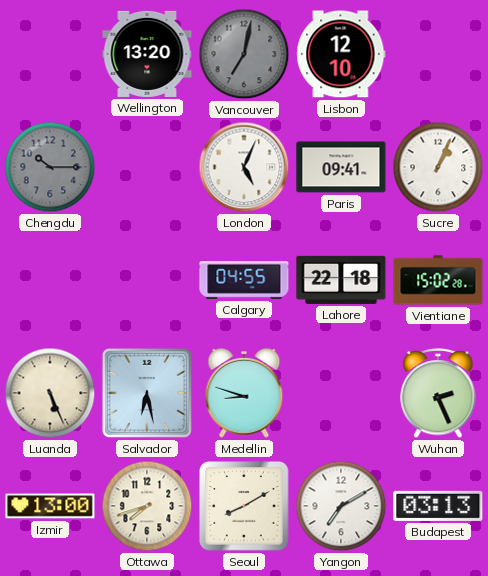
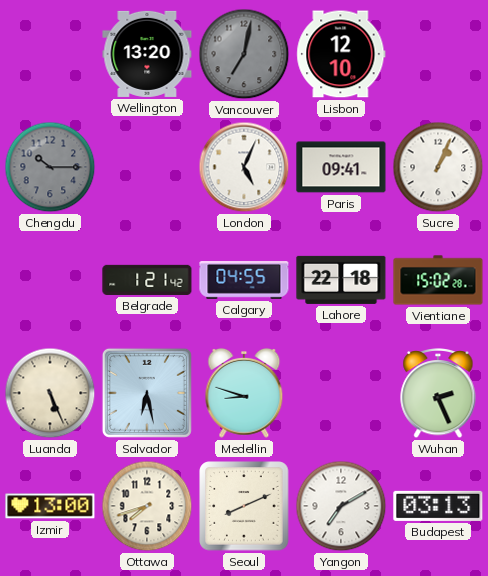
Belgrade: none -> 1:21 (147, 280)
Seoul: 8:10 -> 8:11 (244, 506)
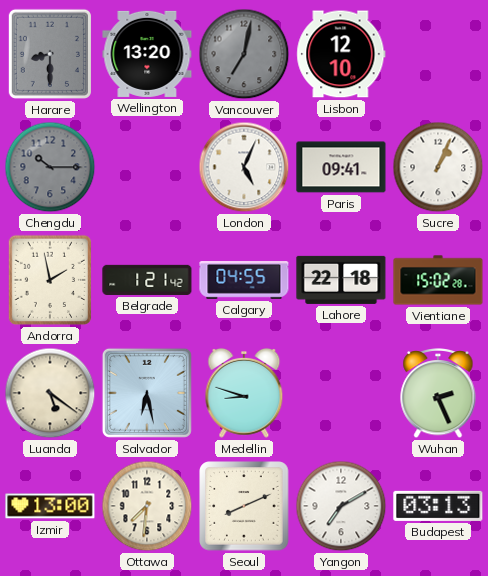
Harare: none -> 8:30 (50, 54)
Andorra: none -> 1:58 (50, 280)
Luanda: 5:26 -> 5:21 (50, 393)
Ottawa: 7:42 -> 7:31 (147, 506)
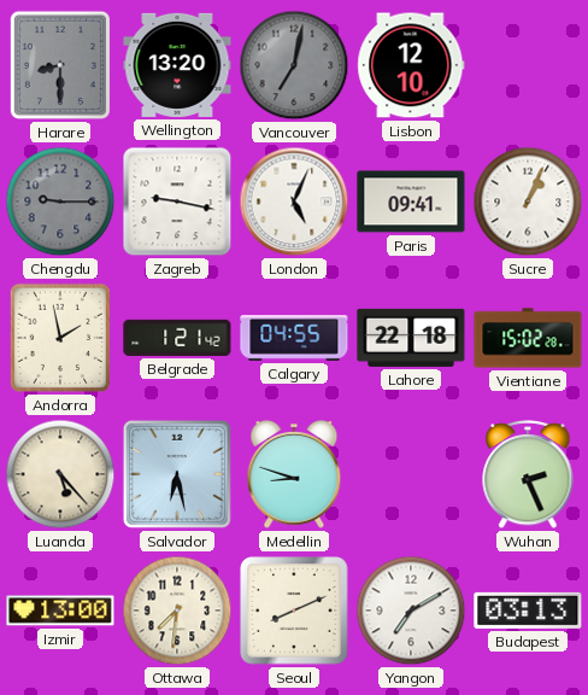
Chengdu: 10:15 -> 9:15 (60, 202)
Zagreb: none -> 9:17 (177, 202)
Luanda: 5:21 -> 5:23 (60, 474)
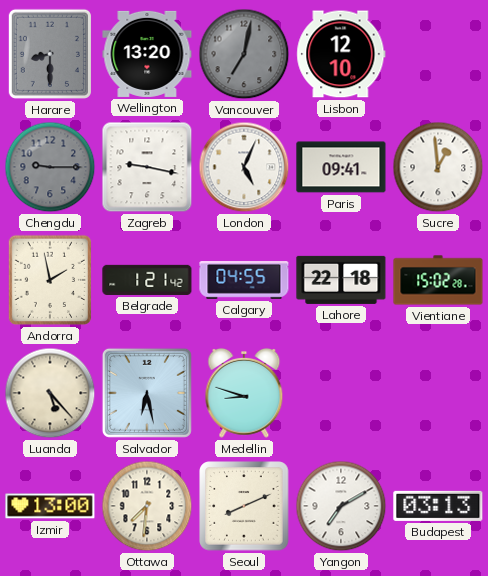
Sucre: 1:04 -> 12:59 (438, 167)
Wuhan: 2:26 -> none (528, 474)
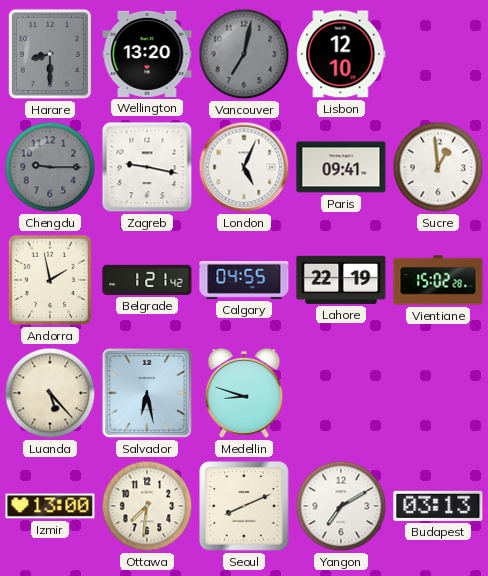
Lahore: 22:18 -> 22:19 (341, 280)
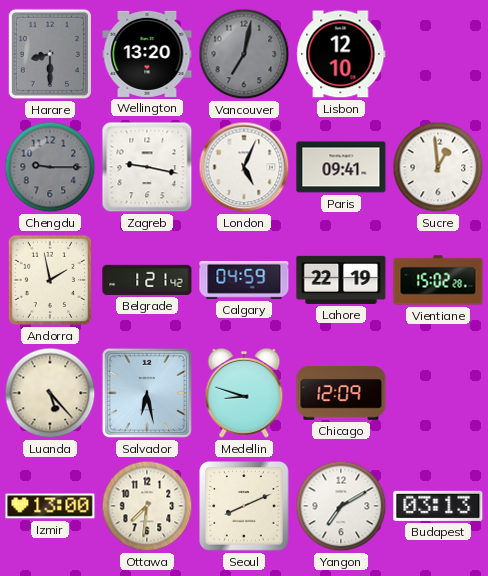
Calgary: 04:55 -> 04:59 (244, 281)
Chicago: none -> 12:09 (341, 393)
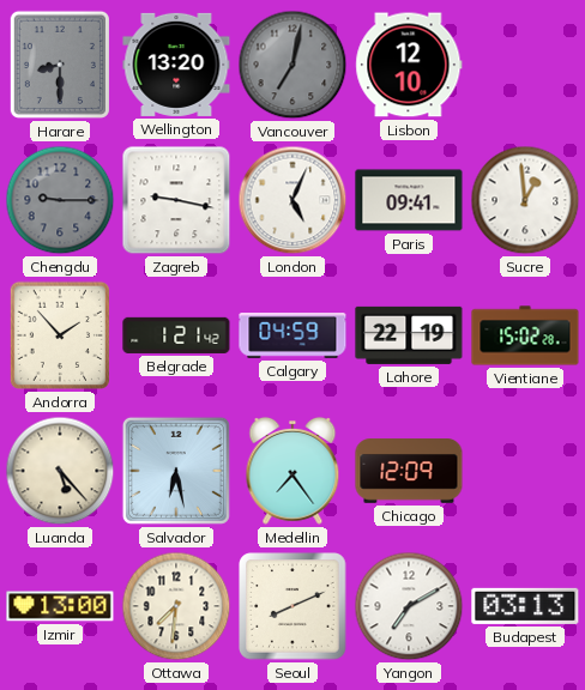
Andorra: 1:58 -> 1:53 (60, 335)
Medellin: 8:48 -> 7:24 (292, 471)
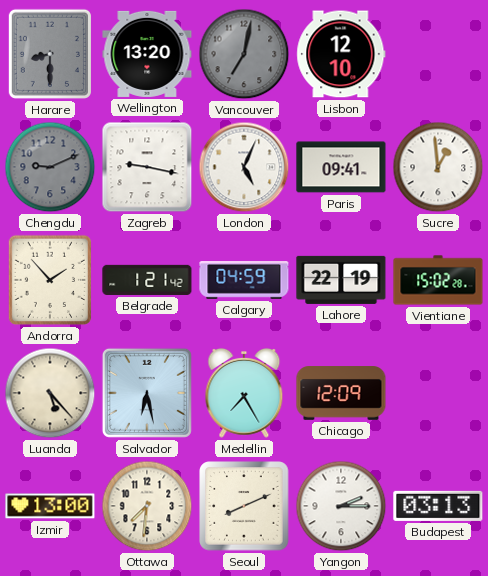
Chengdu: 9:15 -> 9:11 (50, 167)
Medellin: 7:24 -> 7:25 (244, 393)
Yangon: 7:10 -> 2:15 (341, 506)
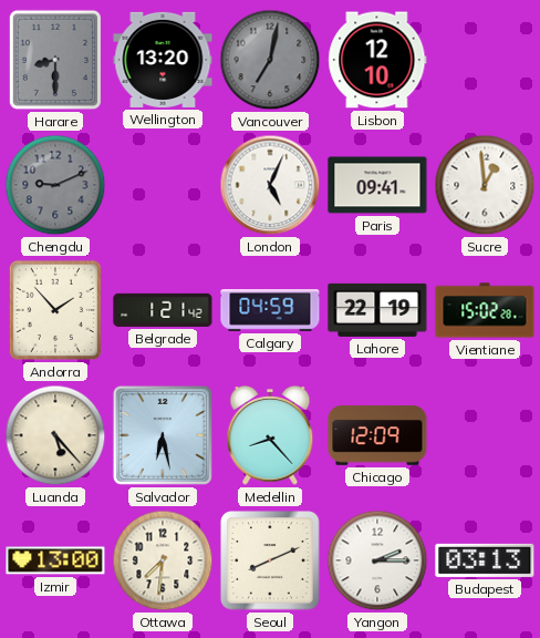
Zagreb: 9:17 -> none (147, 167)
Medellin: 7:25 -> 8:23 (270, 435)
